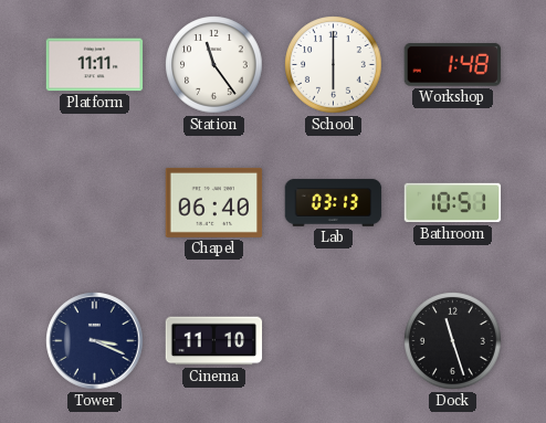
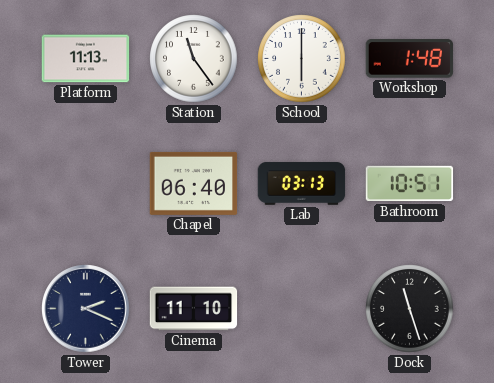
Platform: 11:11 -> 11:13 (86, 59)
Tower: 3:19 -> 2:19 (86, 309)
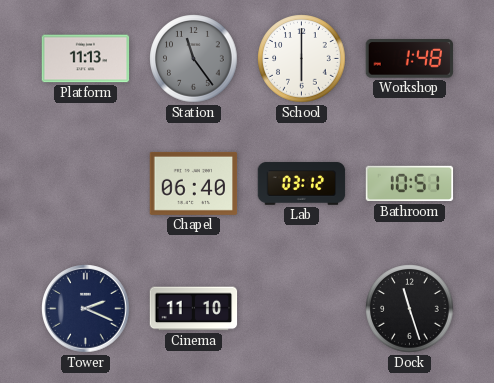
Station dial: white -> grey (194, 59)
Lab: 03:13 -> 03:12 (302, 184)
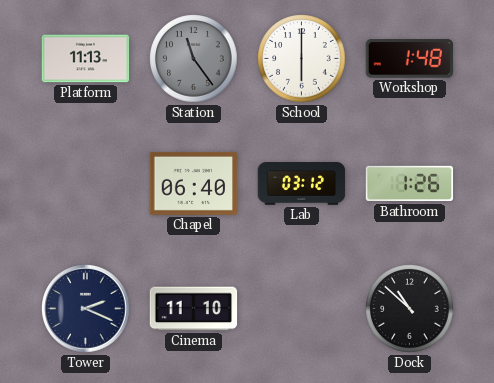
Bathroom: 10:51 -> 1:26 (410, 184)
Dock: 11:27 -> 10:52 (410, 309)
